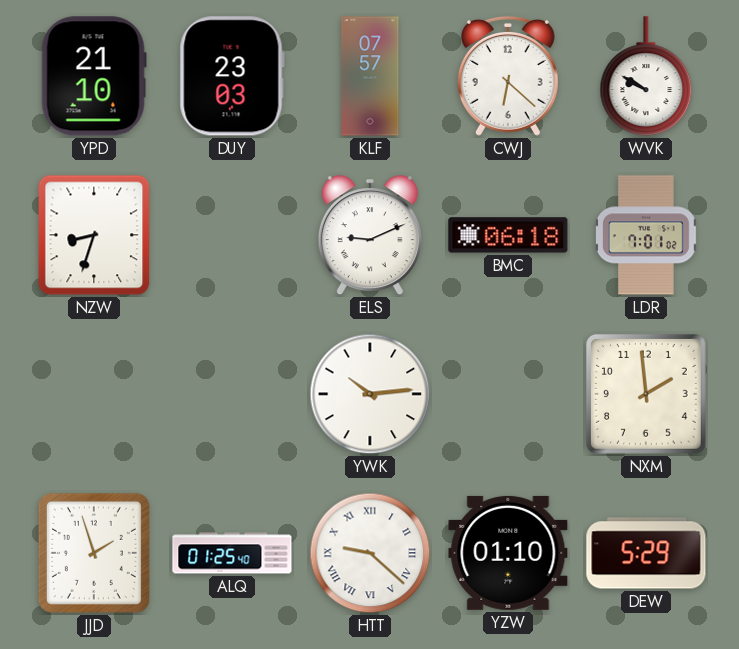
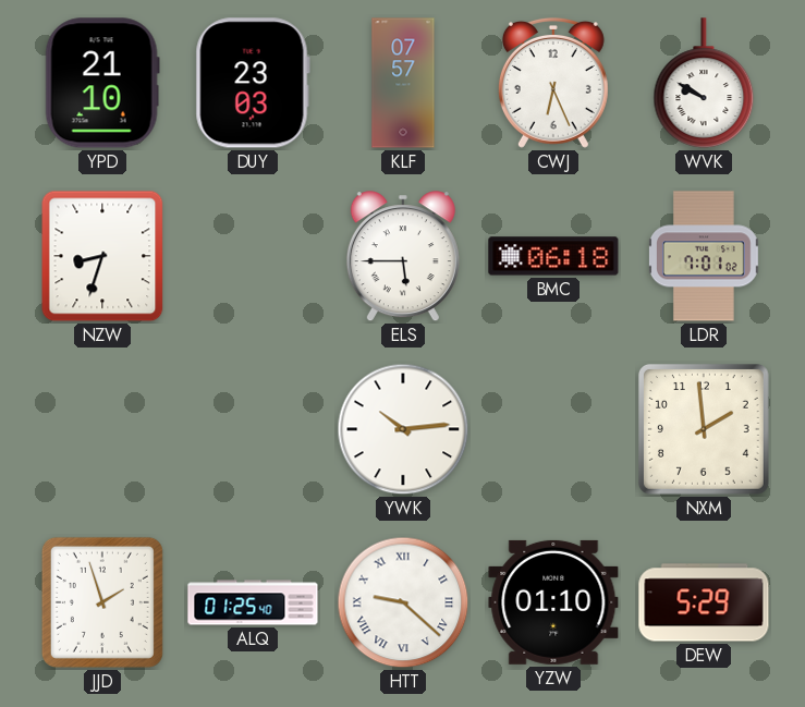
CWJ: 6:22 -> 6:26 (553, 84)
ELS: 9:11 -> 5:45 (403, 257)
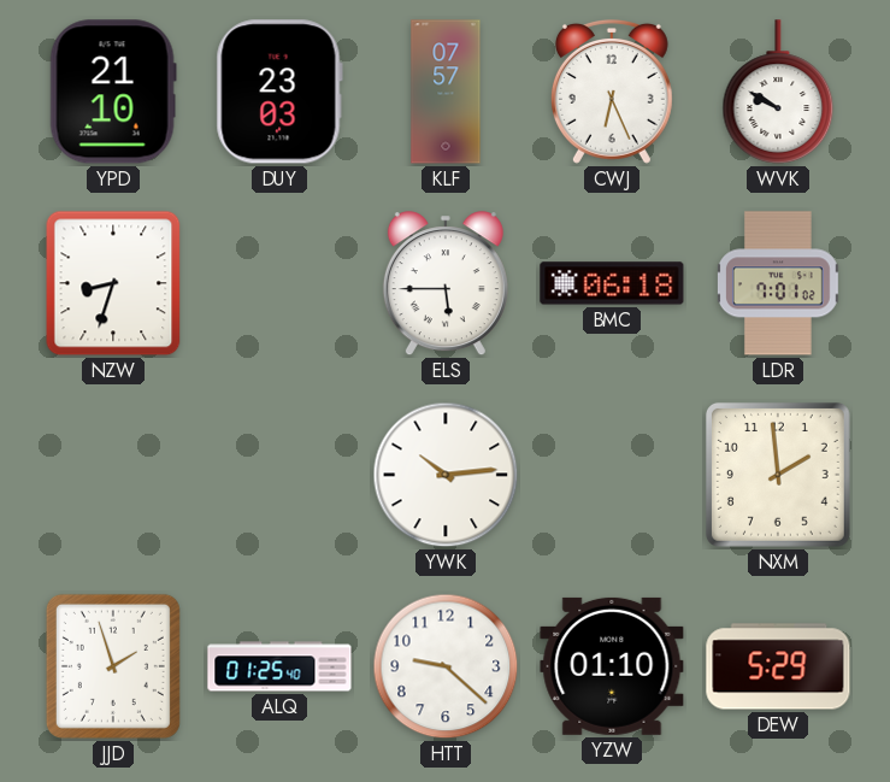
HTT numerals: Roman -> Arabic (446, 666)
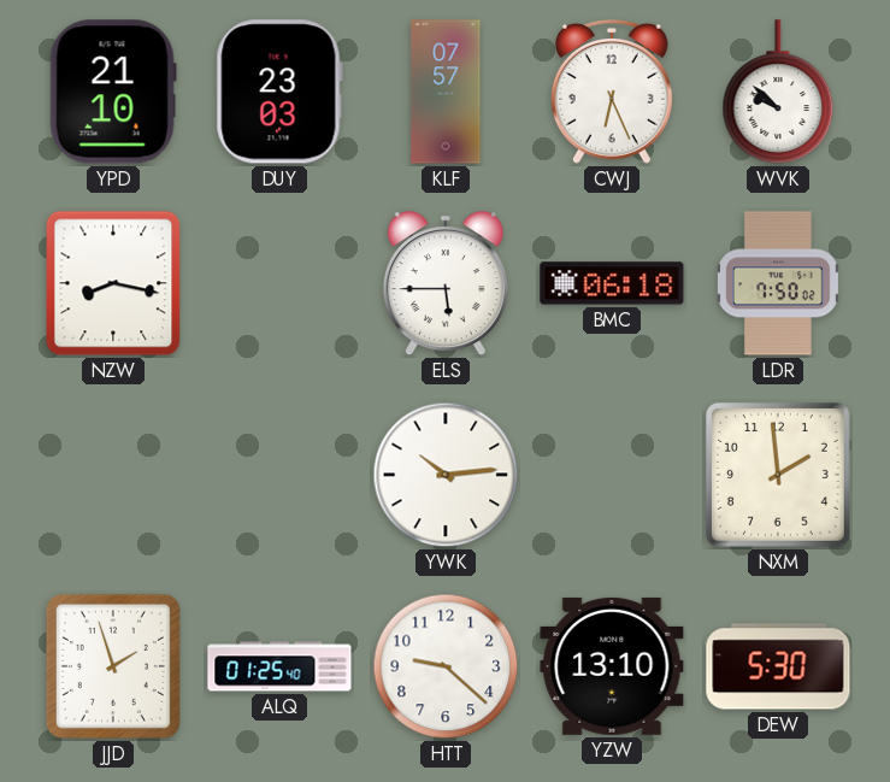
WVK: 9:50 -> 9:52 (778, 92)
NZW: 8:33 -> 8:17 (113, 283)
LDR: 7:01 -> 7:50 (778, 283)
YZW: 01:10 -> 13:10 (612, 666)
DEW: 5:29 -> 5:30 (778, 666)
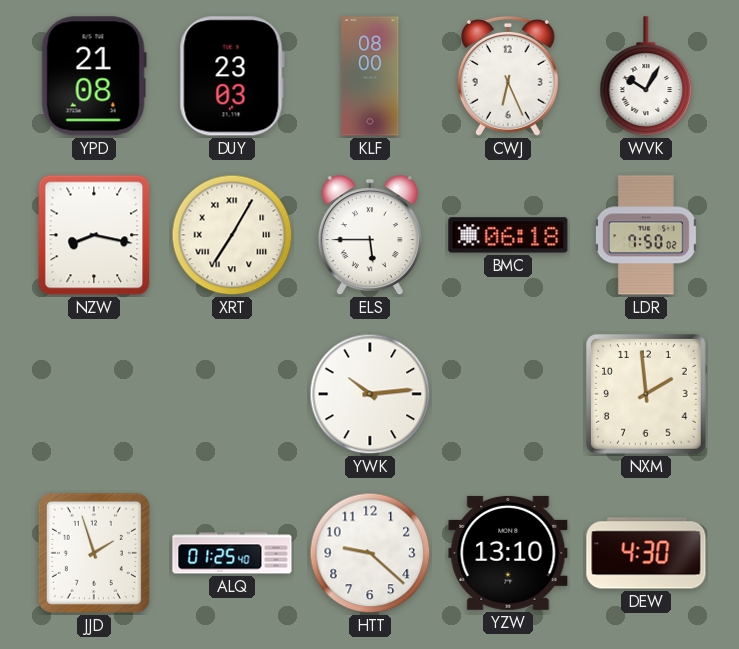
YPD: 21:10 -> 21:08 (94, 76)
KLF: 07:57 -> 08:00 (370, 76)
WVK: 9:52 -> 10:05 (646, 76)
XRT: none -> 7:05 (232, 235)
DEW: 5:30 -> 4:30 (646, 553)
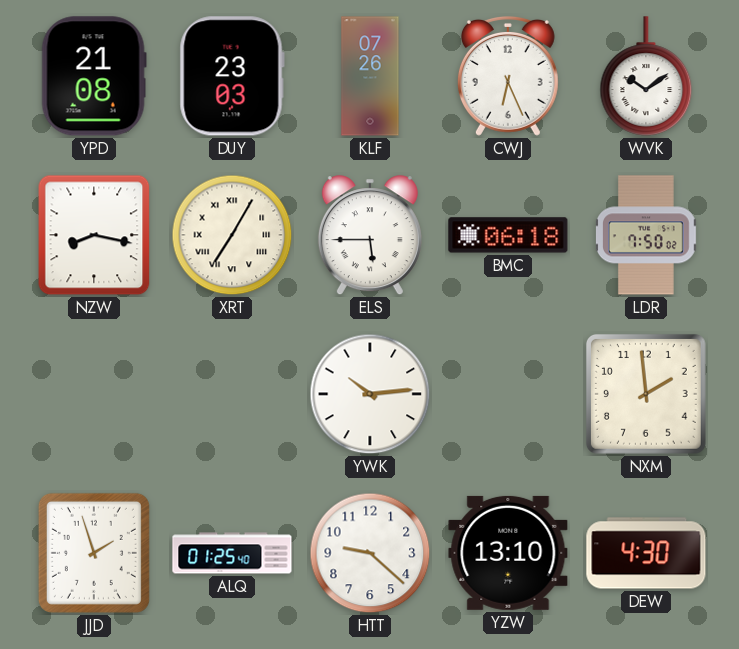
KLF: 08:00 -> 07:26 (370, 76)
WVK: 10:05 -> 10:09 (646, 76)
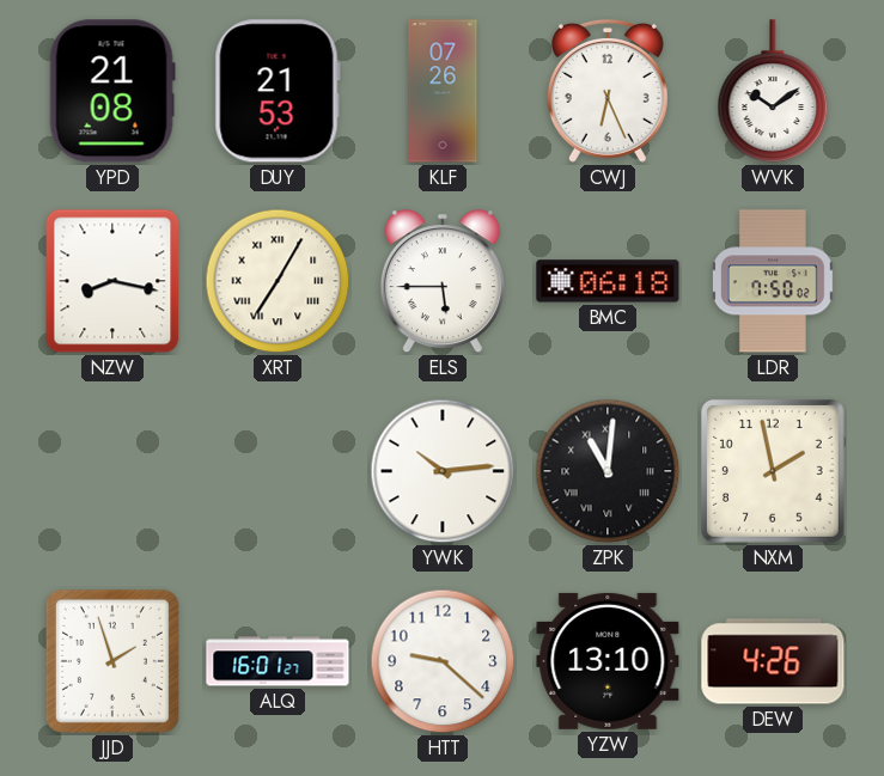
DUY: 23:03 -> 21:53 (278, 91)
ZPK: none -> 11:01 (608, 471)
NXM: 1:59 -> 1:58 (773, 471)
ALQ: 01:25 -> 16:01 (278, 661)
DEW: 4:30 -> 4:26 (773, 661)
